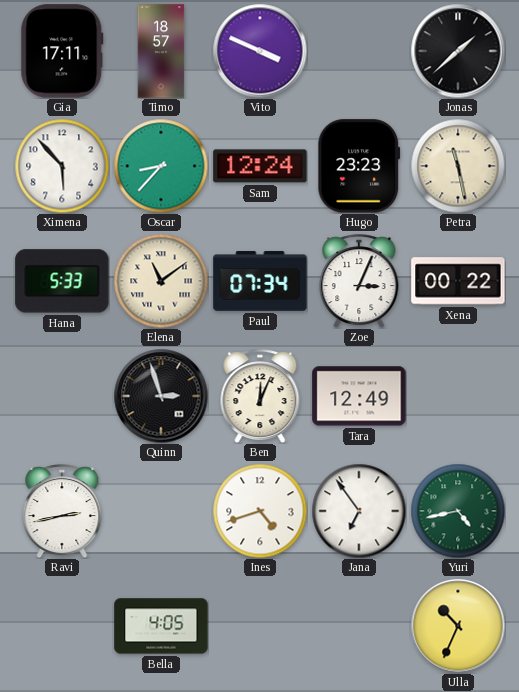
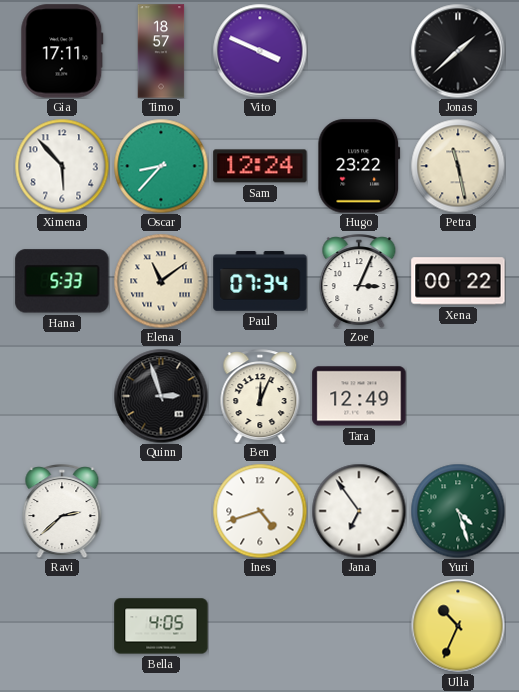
Hugo: 23:23 -> 23:22 (359, 166)
Ravi: 2:43 -> 2:38 (62, 511)
Yuri: 4:43 -> 4:27 (458, 511)
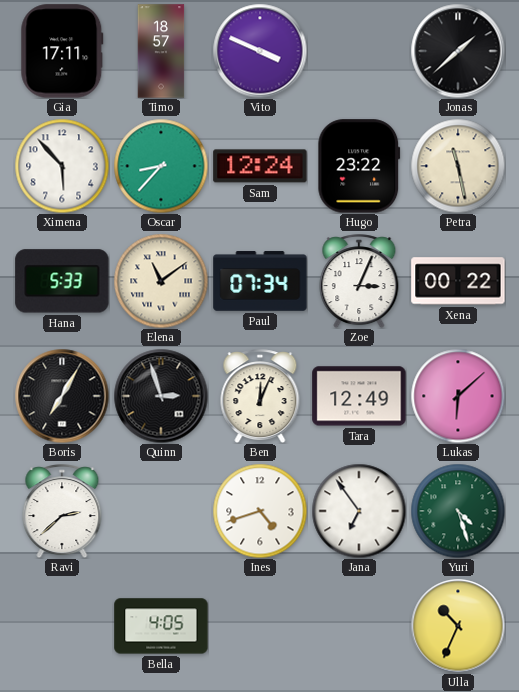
Boris: none -> 7:05 (62, 396)
Lukas: none -> 6:08 (458, 396)
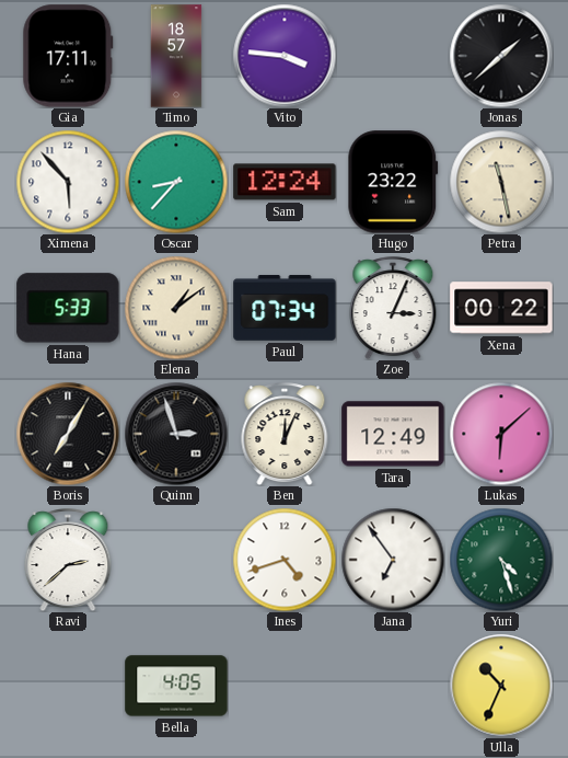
Vito: 3:49 -> 3:46 (285, 56)
Elena: 11:09 -> 1:09 (176, 308)
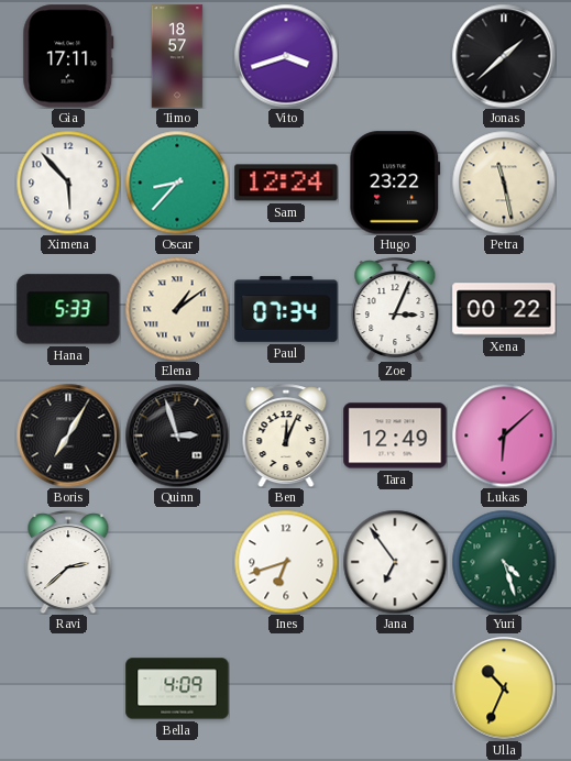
Vito: 3:46 -> 3:42 (286, 56)
Ines: 4:42 -> 6:42 (286, 562)
Bella: 4:05 -> 4:09 (177, 688)
